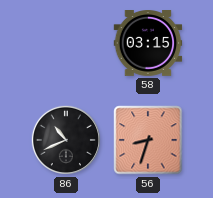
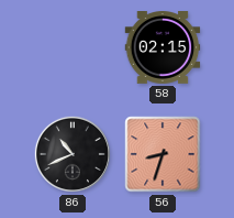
58: 03:15 -> 02:15 (163, 48)
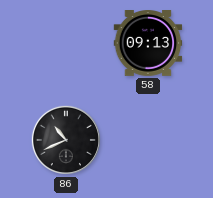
58: 02:15 -> 09:13 (148, 44)
56: 8:33 -> none (163, 154)
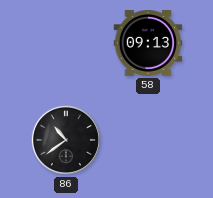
86: 10:41 -> 10:39 (66, 140)
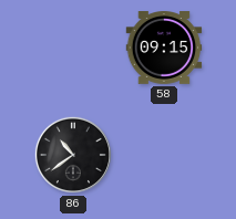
58: 09:13 -> 09:15 (164, 49)
